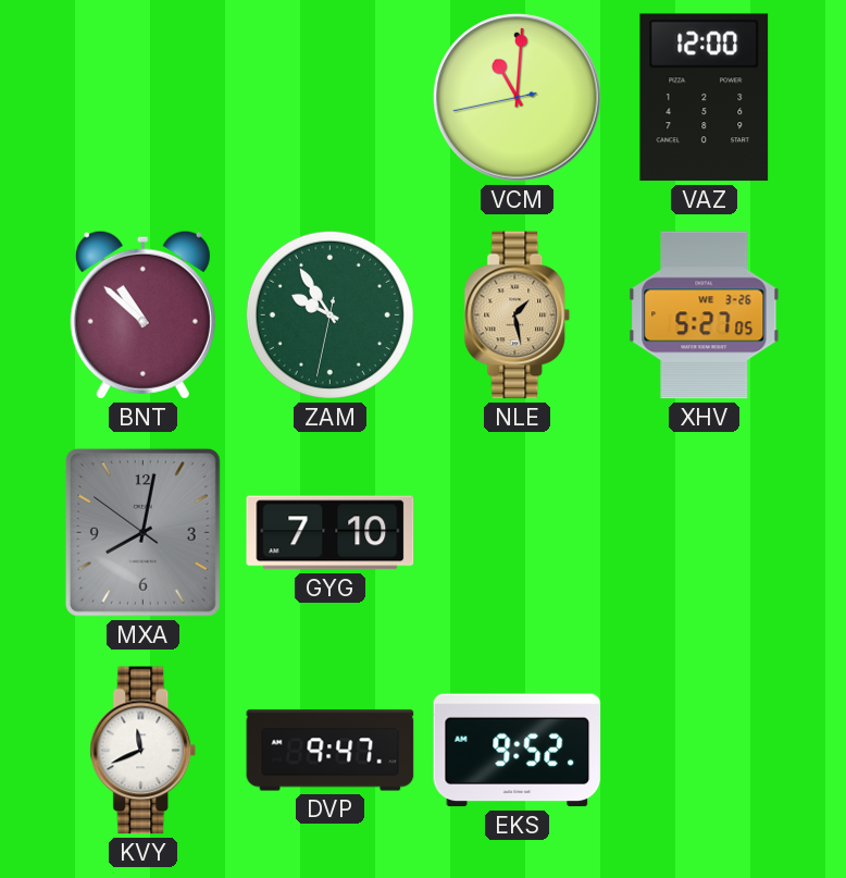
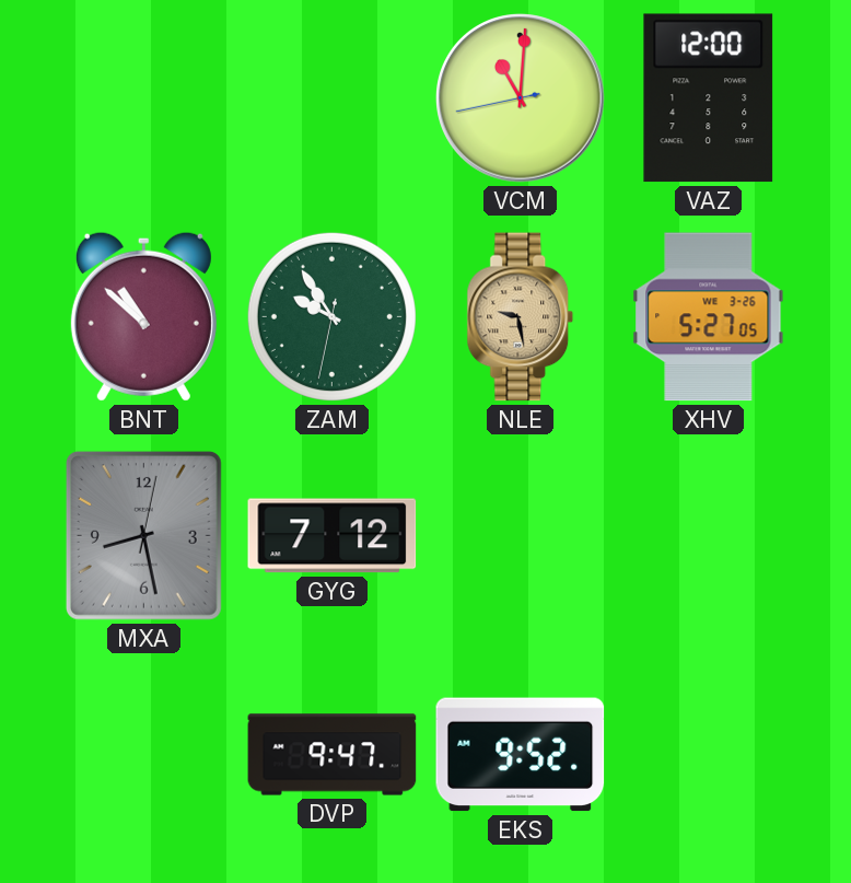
NLE: 1:28 -> 9:28 (521, 317)
MXA: 8:01 -> 8:28 (143, 535)
GYG: 7:10 -> 7:12 (333, 536)
KVY: 11:41 -> none (144, 751)
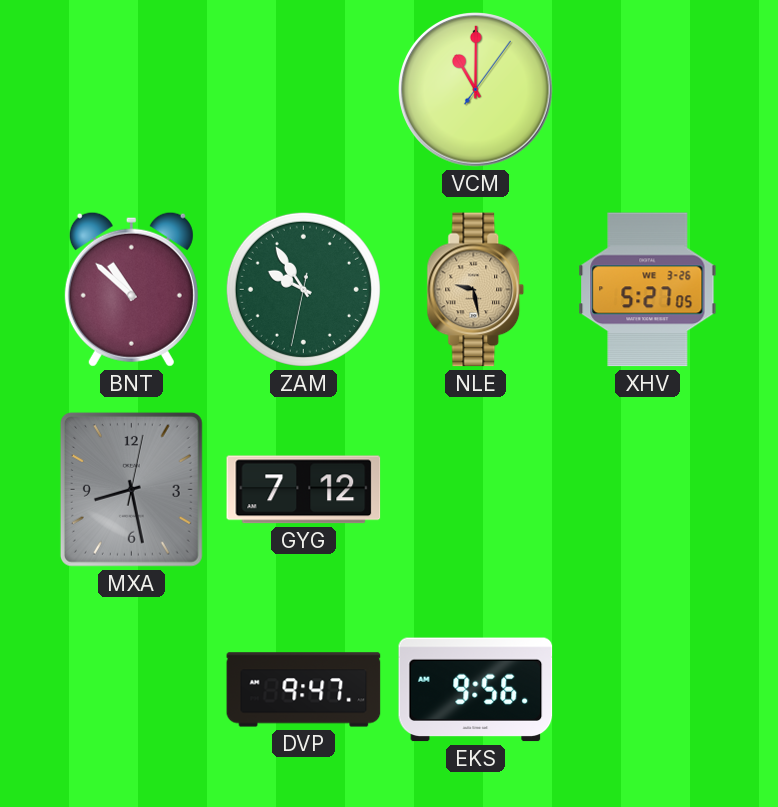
VCM: 11:00:43 -> 11:00:06 (476, 90)
VAZ: 12:00 -> none (709, 98)
EKS: 9:52 -> 9:56 (476, 690)
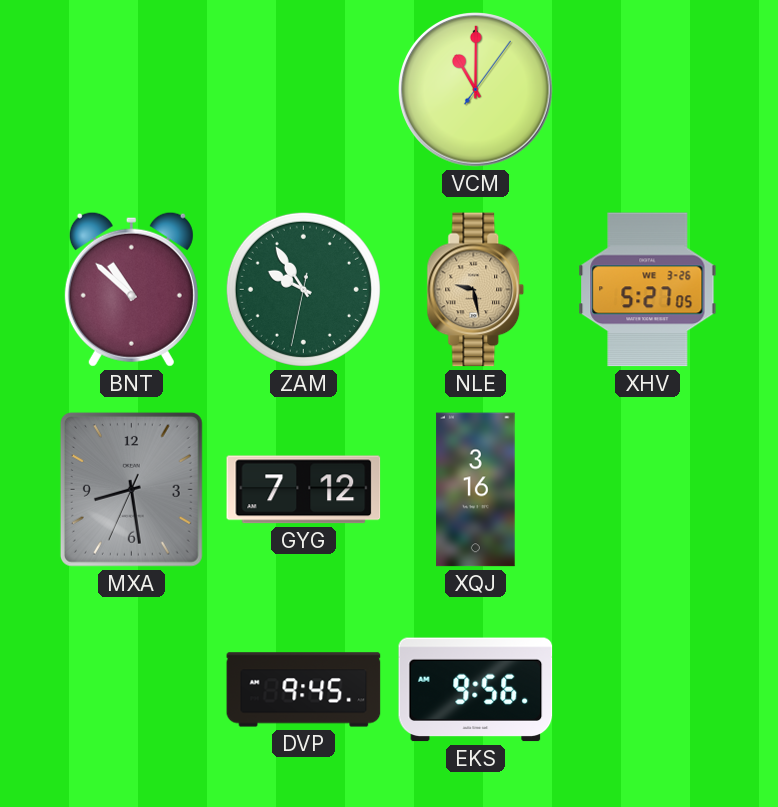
MXA: 8:28:02 -> 8:28:34 (131, 489)
XQJ: none -> 3:16 (476, 490)
DVP: 9:47 -> 9:45 (304, 690)
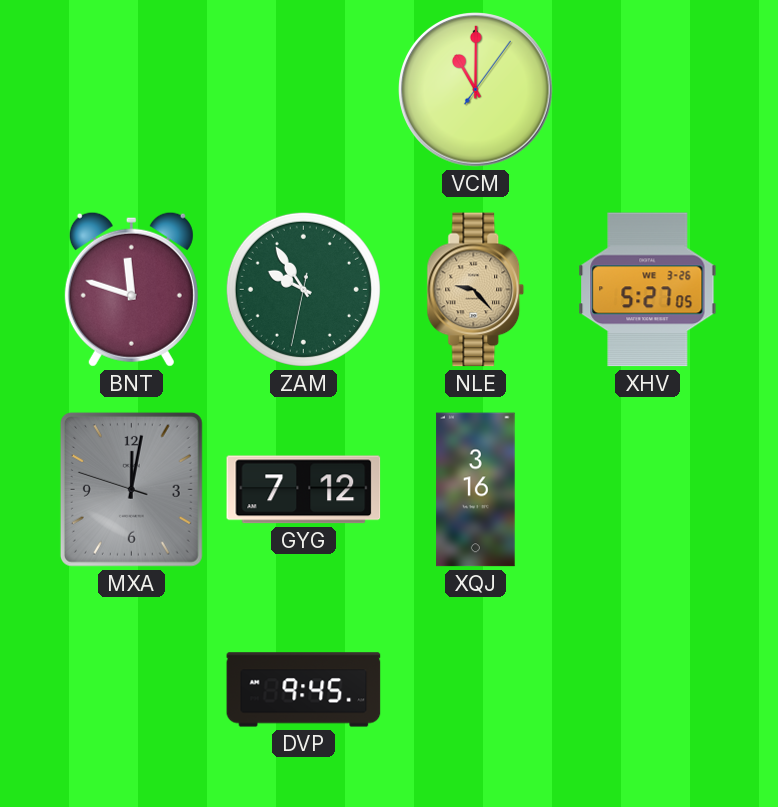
BNT: 10:52 -> 11:48 (131, 289)
NLE: 9:28 -> 9:23 (476, 290)
MXA: 8:28 -> 12:01 (131, 489)
EKS: 9:56 -> none (476, 690)
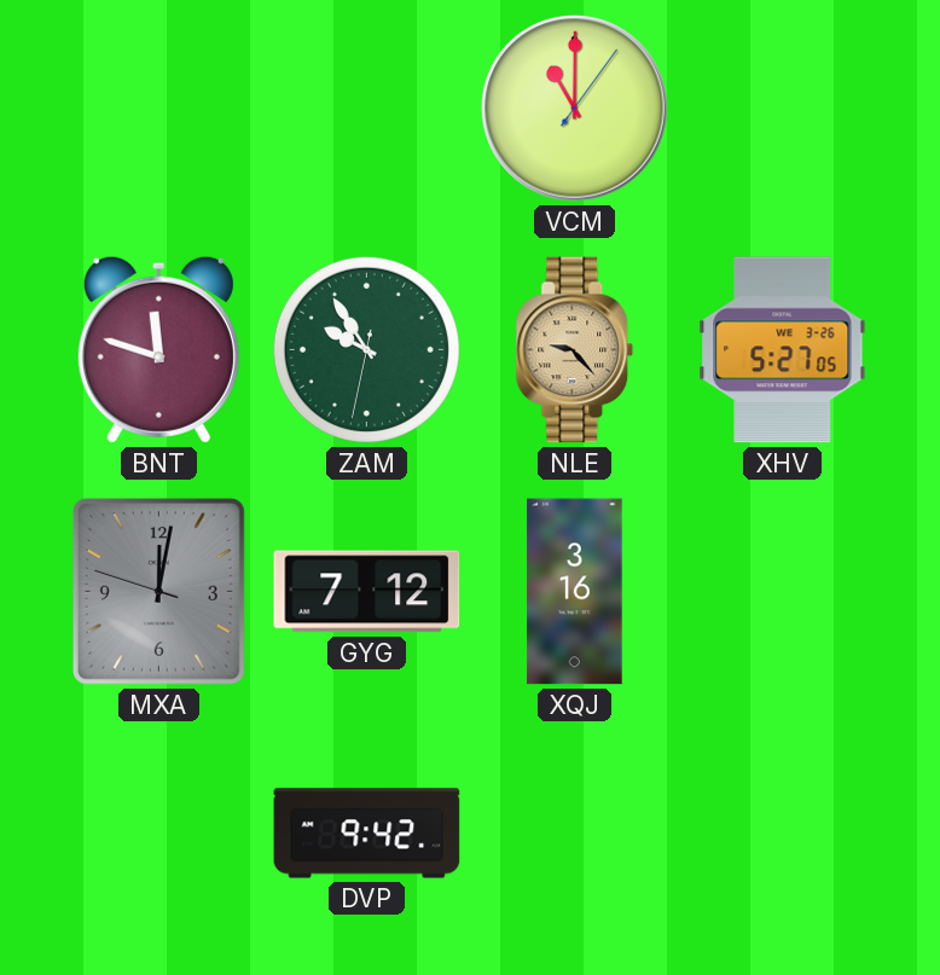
DVP: 9:45 -> 9:42 (367, 834)
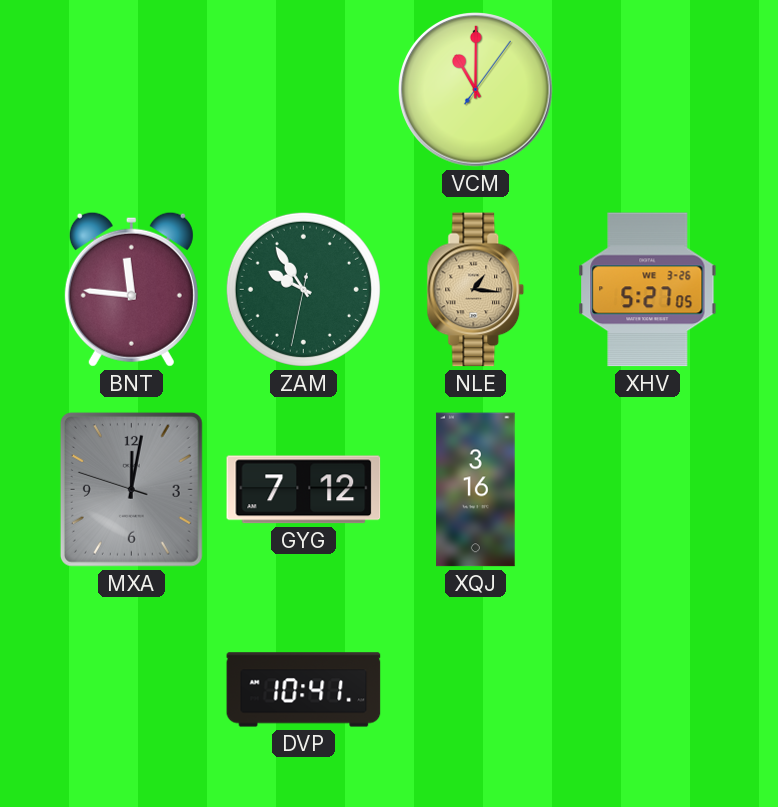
BNT: 11:48 -> 11:46 (131, 289)
NLE: 9:23 -> 1:16 (476, 290)
DVP: 9:42 -> 10:41 (304, 690)
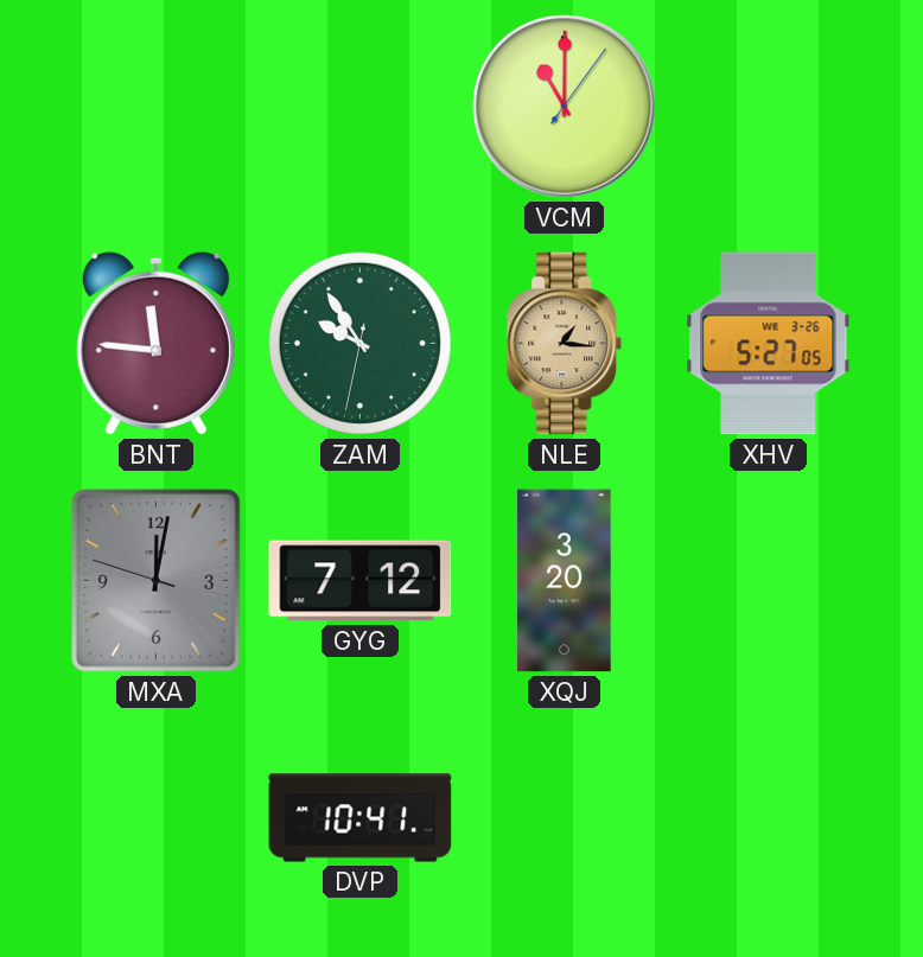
XQJ: 3:16 -> 3:20 (565, 581)
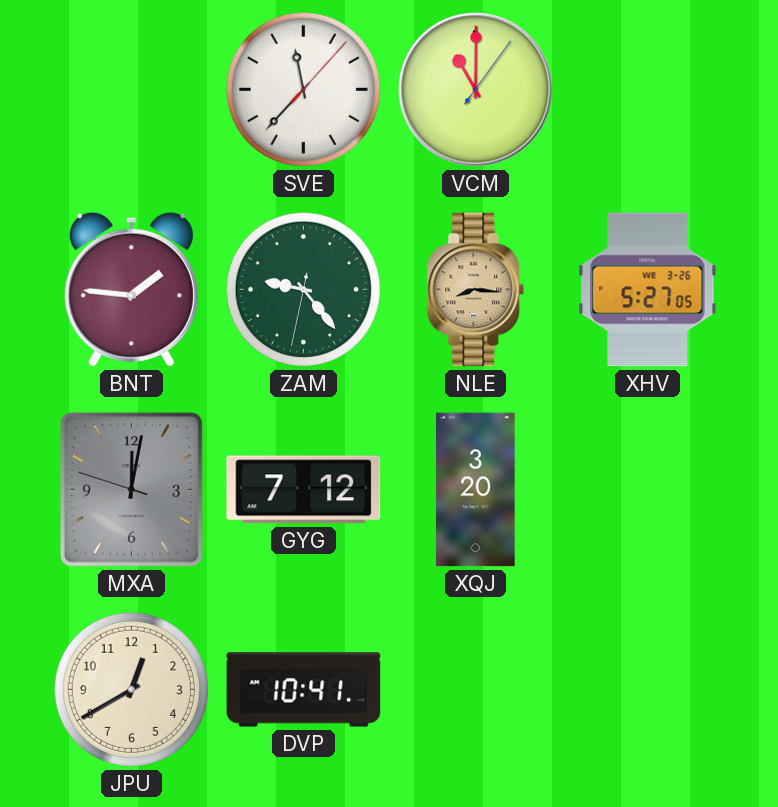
SVE: none -> 11:37 (303, 89)
BNT: 11:46 -> 1:46 (131, 289)
ZAM: 9:54 -> 9:23 (303, 289)
NLE: 1:16 -> 8:16 (476, 290)
JPU: none -> 12:40 (131, 689)
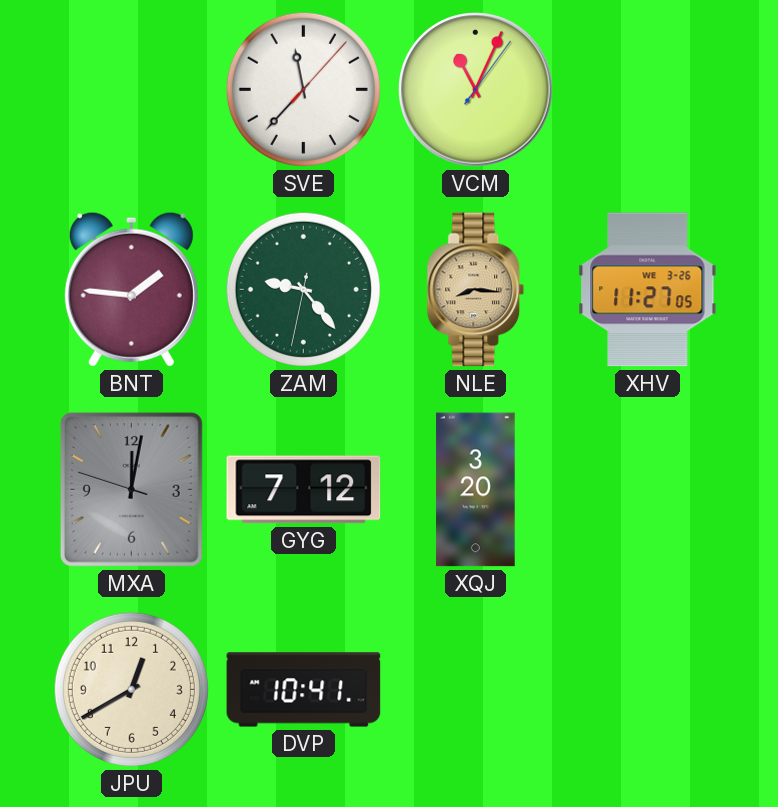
VCM: 11:00 -> 11:04 (476, 90)
XHV: 5:27 -> 11:27 (648, 290)
